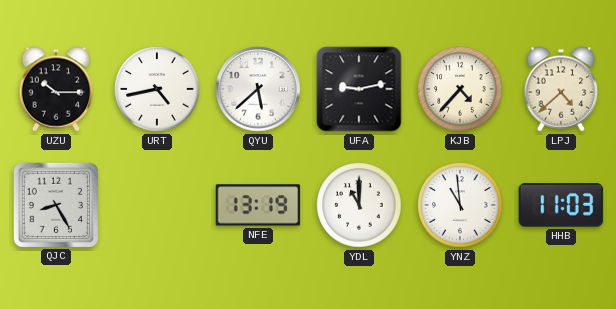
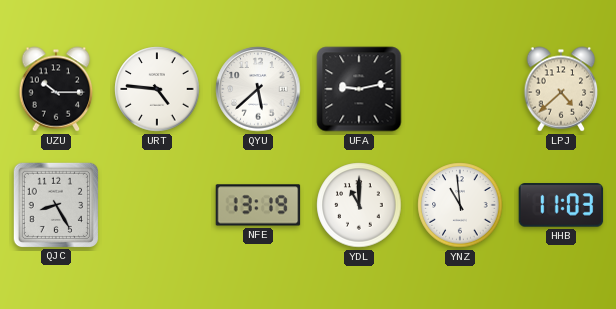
URT: 4:43 -> 4:46 (157, 89)
KJB: 4:37 -> none (460, 89)
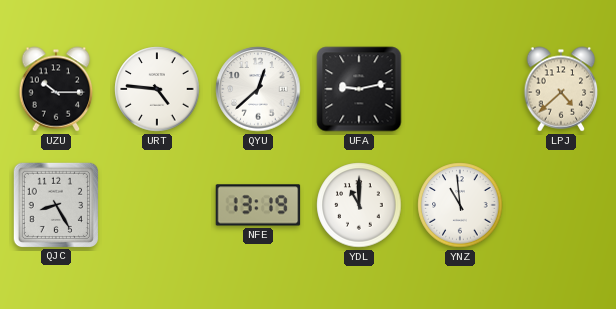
QYU: 5:38 -> 12:38 (258, 89)
HHB: 11:03 -> none (561, 205)
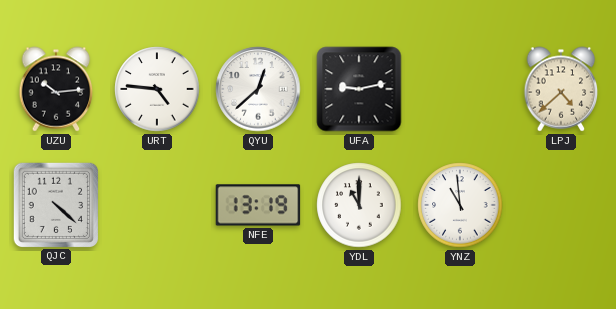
UZU: 10:15 -> 10:14 (56, 89)
QJC: 8:25 -> 4:22 (55, 204)
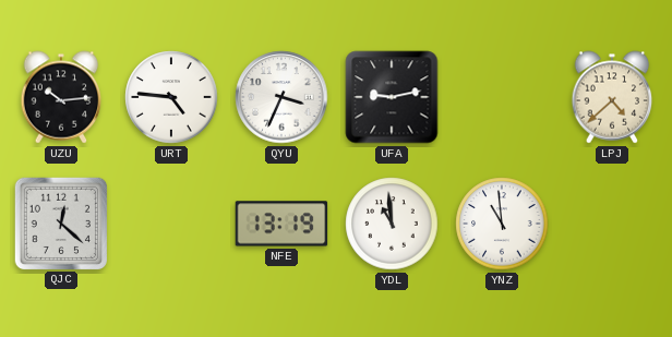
QYU: 12:38 -> 3:34 (281, 97)
QJC: 4:22 -> 12:22 (60, 222)
YDL: 11:00 -> 10:59 (392, 224)
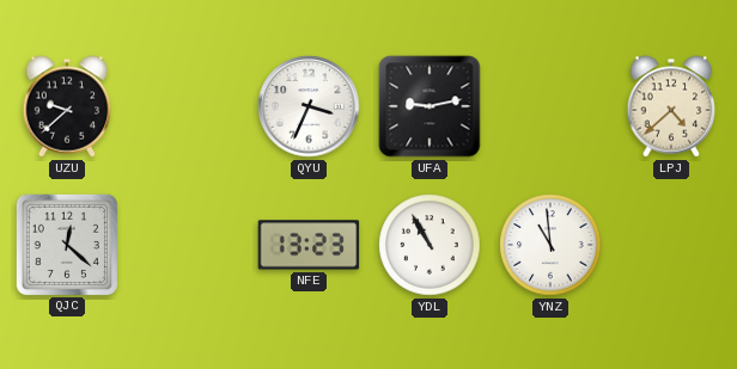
UZU: 10:14 -> 9:38 (67, 106)
URT: 4:46 -> none (171, 97)
NFE: 13:19 -> 13:23 (309, 245)
YDL: 10:59 -> 10:55 (430, 245)
